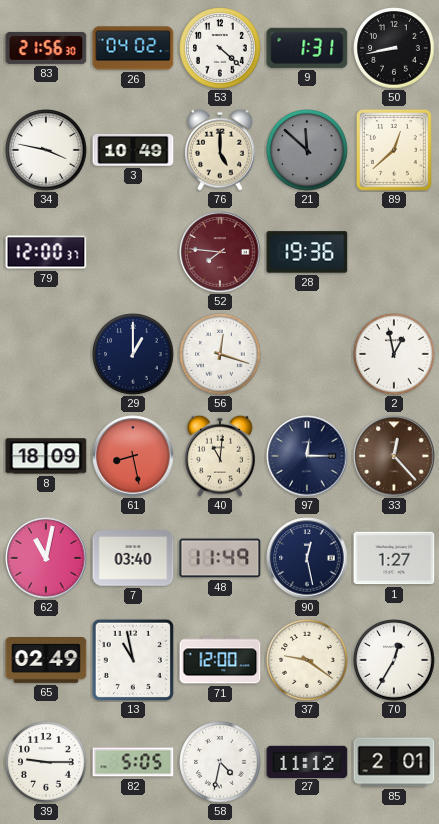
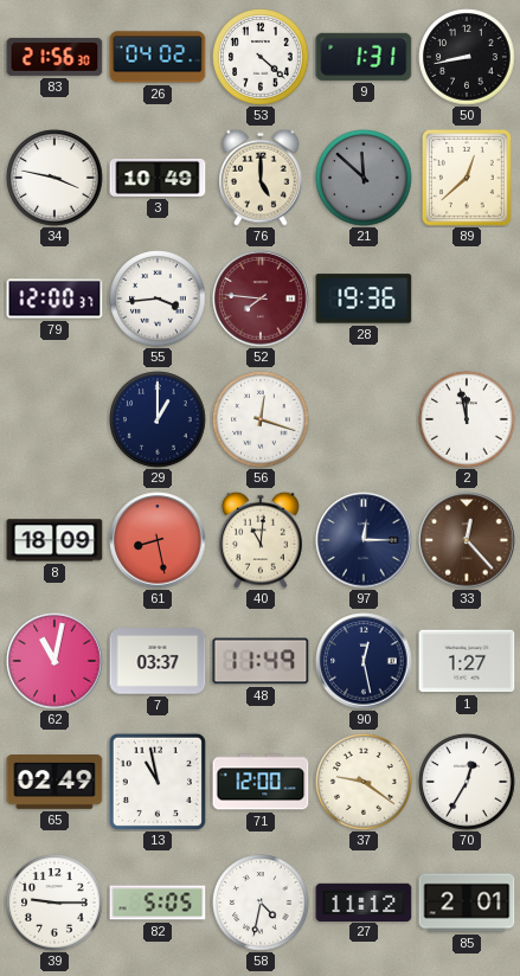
55: none -> 3:44 (158, 298)
2: 12:58 -> 11:58 (467, 419)
7: 03:40 -> 03:37 (158, 661)
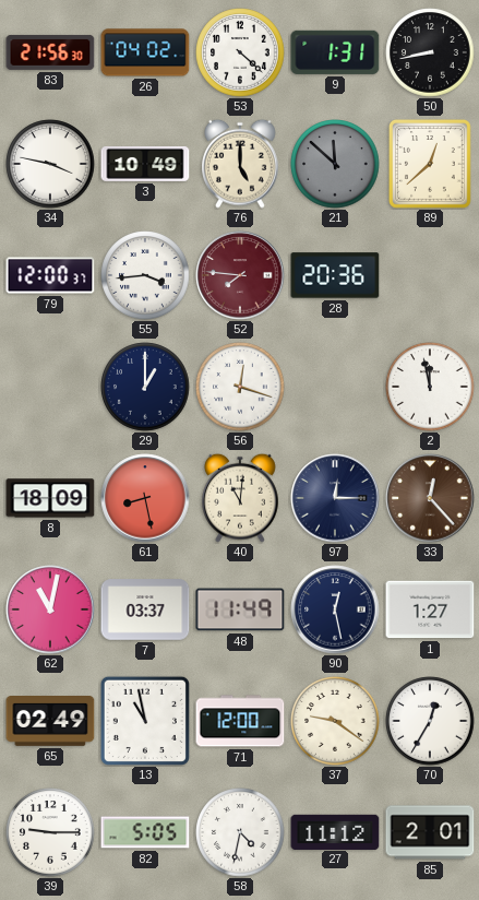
28: 19:36 -> 20:36 (335, 275)
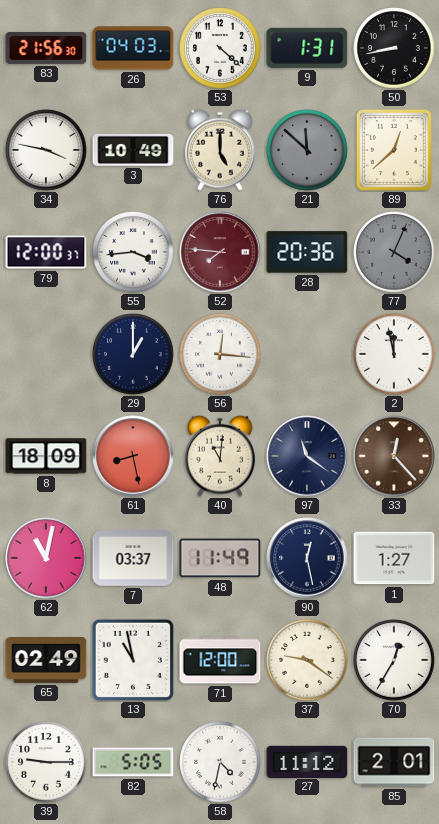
26: 04:02 -> 04:03 (133, 48)
77: none -> 4:04 (394, 252)
56: 12:18 -> 12:16 (220, 354)
97: 12:15 -> 11:21 (307, 456)
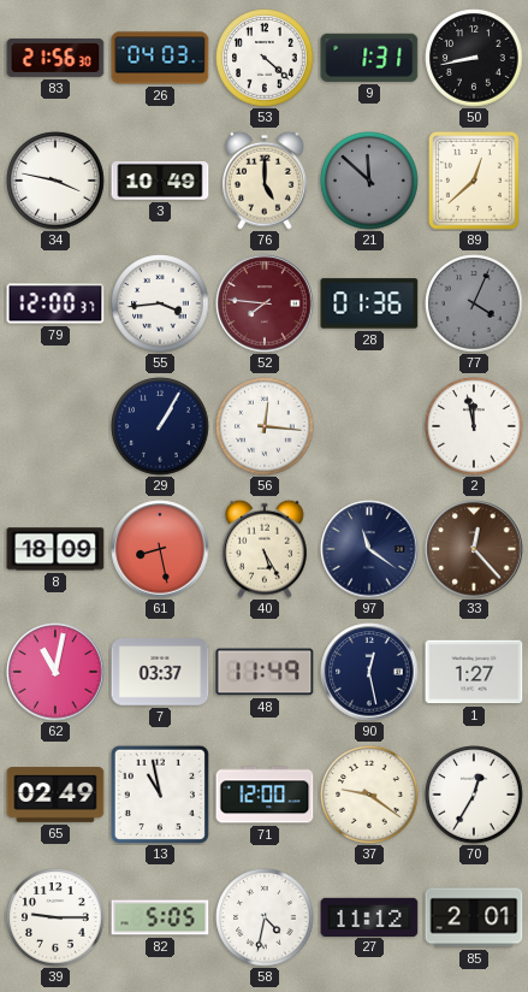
28: 20:36 -> 01:36 (369, 303)
29: 1:00 -> 1:05 (160, 426)
40: 11:01 -> 5:25 (266, 549)
